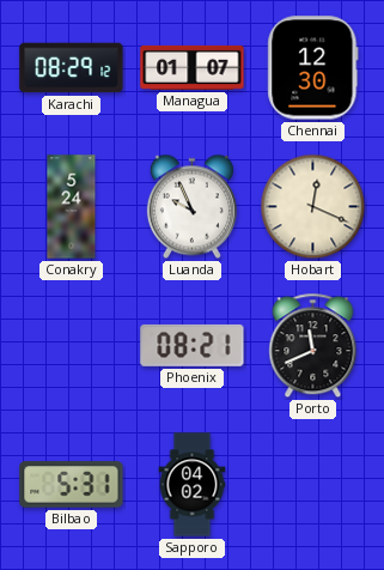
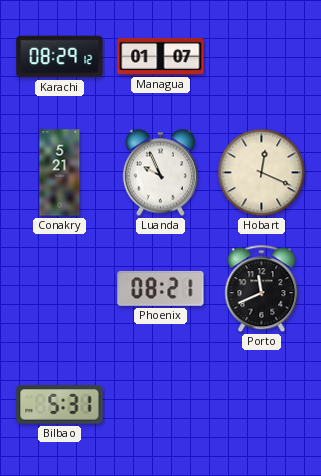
Chennai: 12:30 -> none (313, 68)
Conakry: 5:24 -> 5:21 (60, 173)
Sapporo: 04:02 -> none (193, 485)
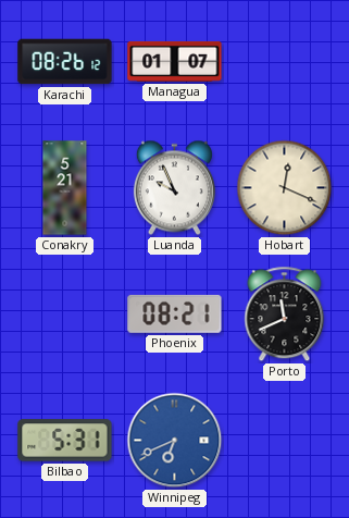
Karachi: 08:29 -> 08:26 (65, 62)
Winnipeg: none -> 6:41 (175, 441)
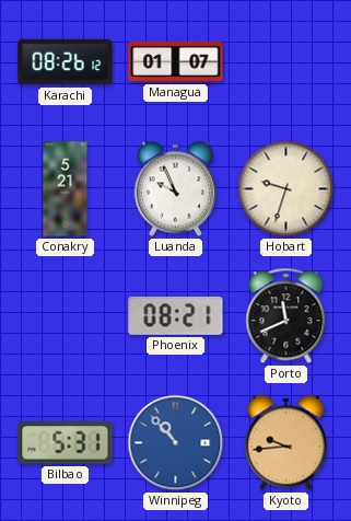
Hobart: 12:19 -> 9:33 (286, 189)
Winnipeg: 6:41 -> 10:53 (176, 443)
Kyoto: none -> 9:44 (285, 443)
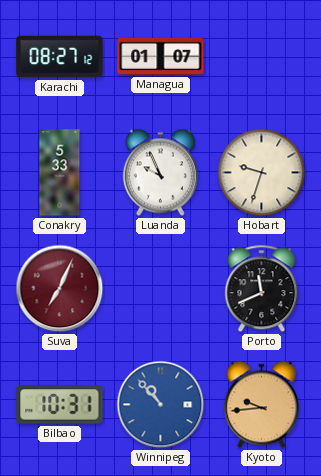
Karachi: 08:26 -> 08:27 (60, 57)
Conakry: 5:21 -> 5:33 (60, 173)
Suva: none -> 7:04 (60, 289)
Phoenix: 08:21 -> none (176, 315)
Bilbao: 5:31 -> 10:31 (60, 405)
